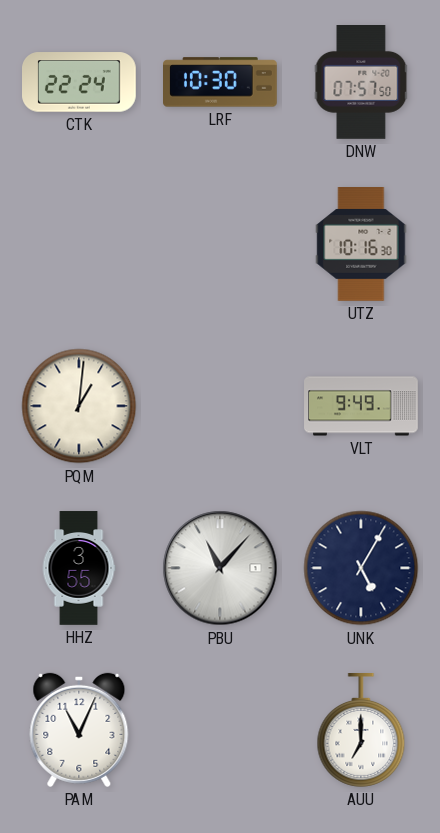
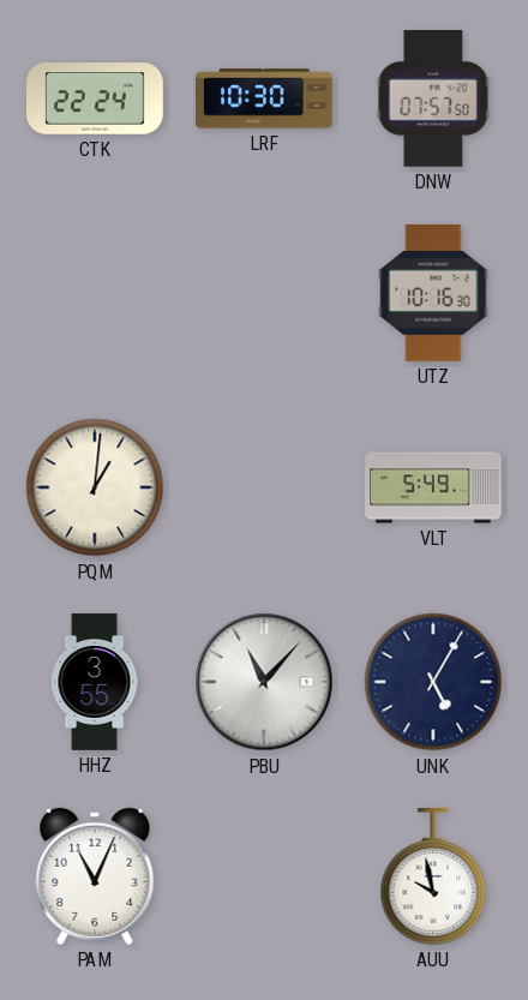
VLT: 9:49 -> 5:49 (433, 487)
AUU: 7:00 -> 9:58 (433, 878)
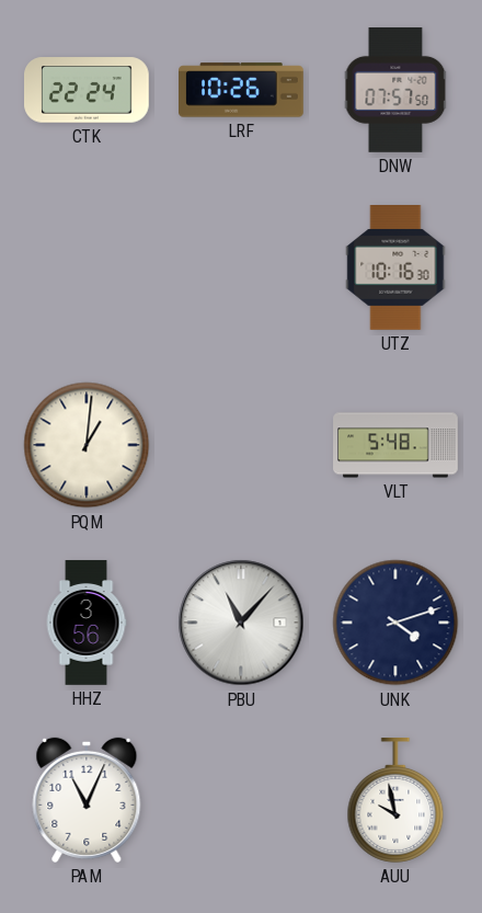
LRF: 10:30 -> 10:26 (242, 90)
VLT: 5:49 -> 5:48 (395, 445)
HHZ: 3:55 -> 3:56 (87, 623)
UNK: 5:05 -> 4:12 (395, 623)
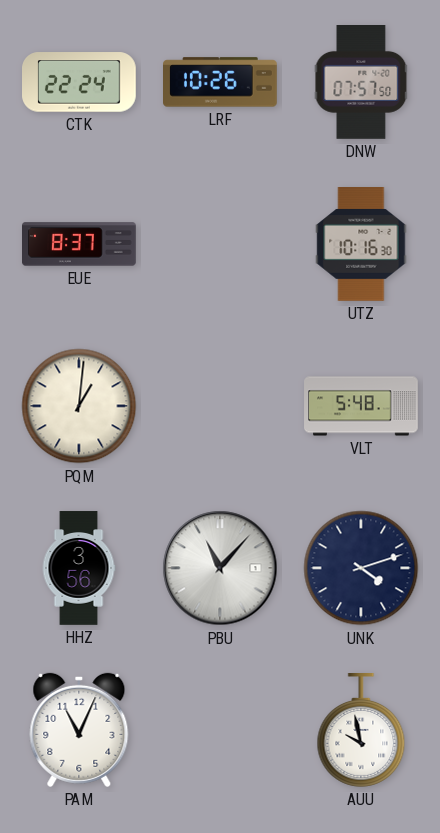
EUE: none -> 8:37 (80, 244)
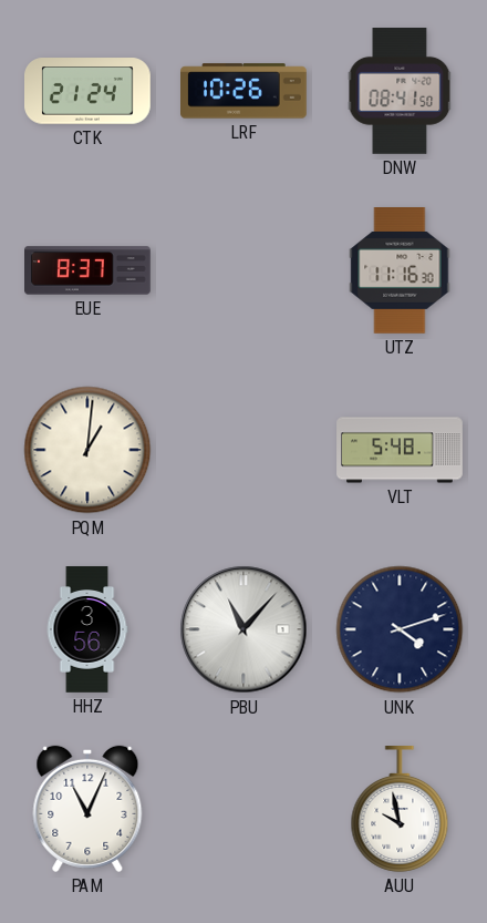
CTK: 22:24 -> 21:24 (89, 91)
DNW: 07:57 -> 08:41 (400, 92)
UTZ: 10:16 -> 11:16 (400, 271)
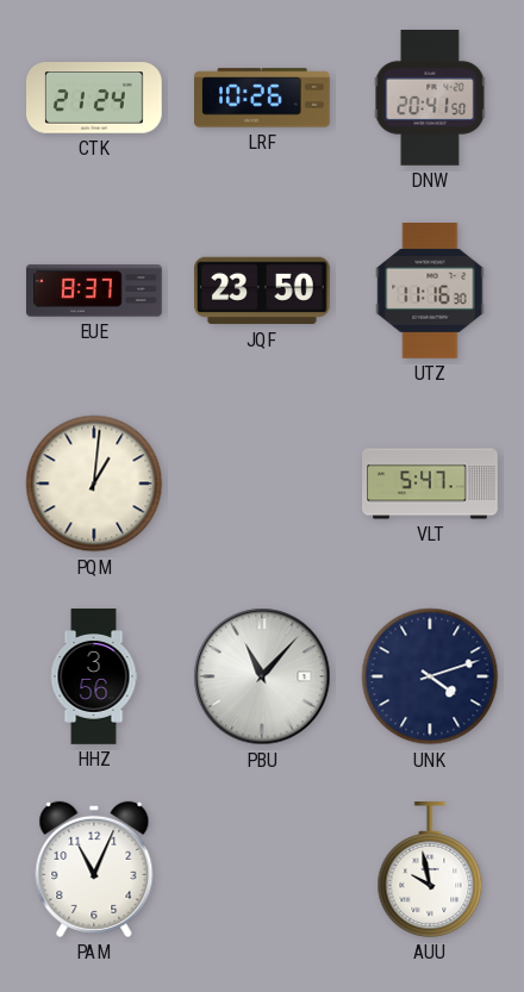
DNW: 08:41 -> 20:41 (430, 99)
JQF: none -> 23:50 (263, 291)
VLT: 5:48 -> 5:47 (430, 483)
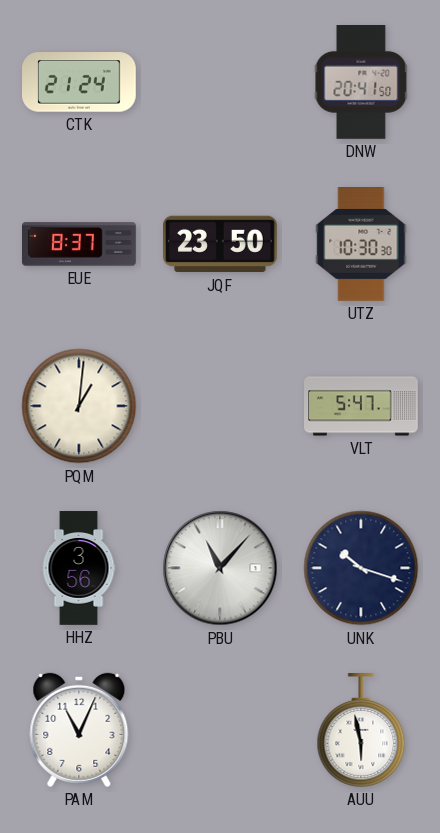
LRF: 10:26 -> none (263, 98)
UTZ: 11:16 -> 10:30 (361, 245)
UNK: 4:12 -> 10:18 (361, 568)
AUU: 9:58 -> 5:58 (361, 731)
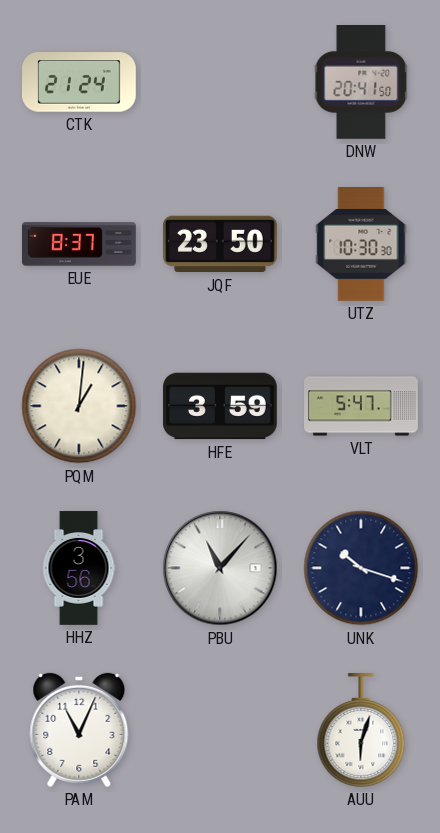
HFE: none -> 3:59 (221, 406)
AUU: 5:58 -> 6:03 (361, 731)
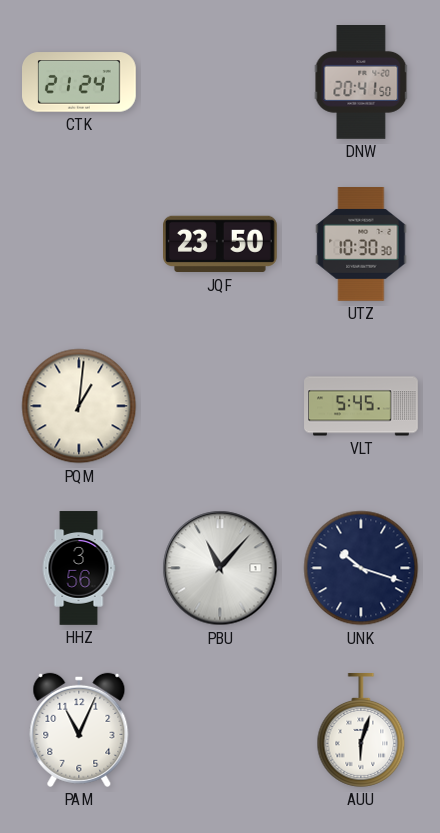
EUE: 8:37 -> none (80, 244)
HFE: 3:59 -> none (221, 406)
VLT: 5:47 -> 5:45 (361, 406)
